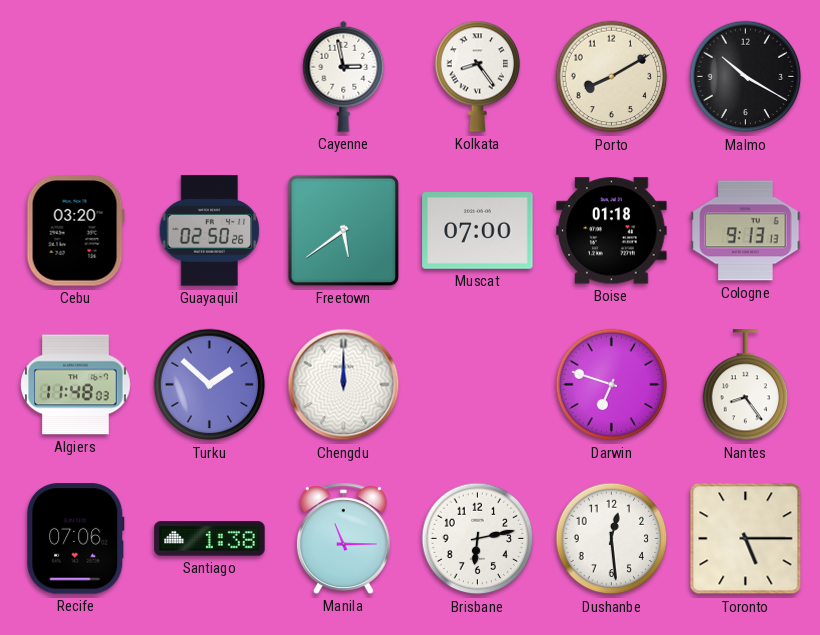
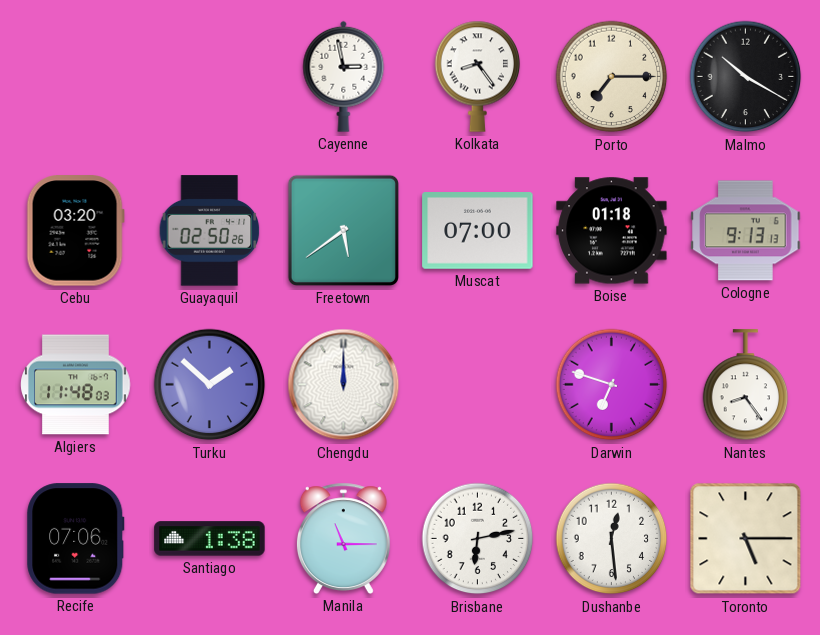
Porto: 8:10 -> 7:15 (612, 77)
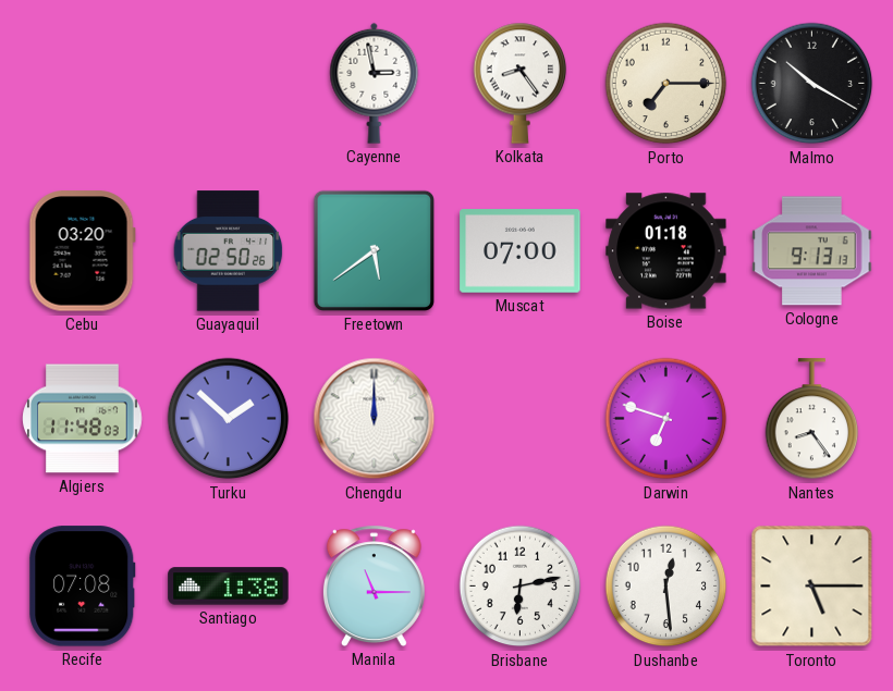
Recife: 07:06 -> 07:08 (83, 587)
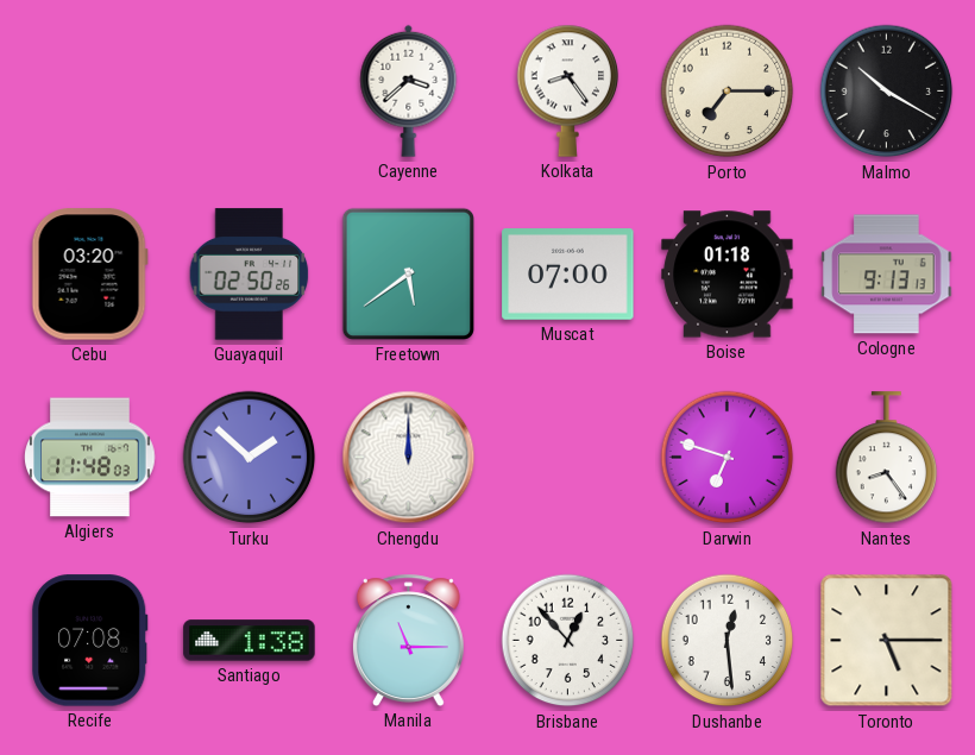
Cayenne: 2:58 -> 3:38 (409, 90)
Brisbane: 6:13 -> 12:53 (568, 641)
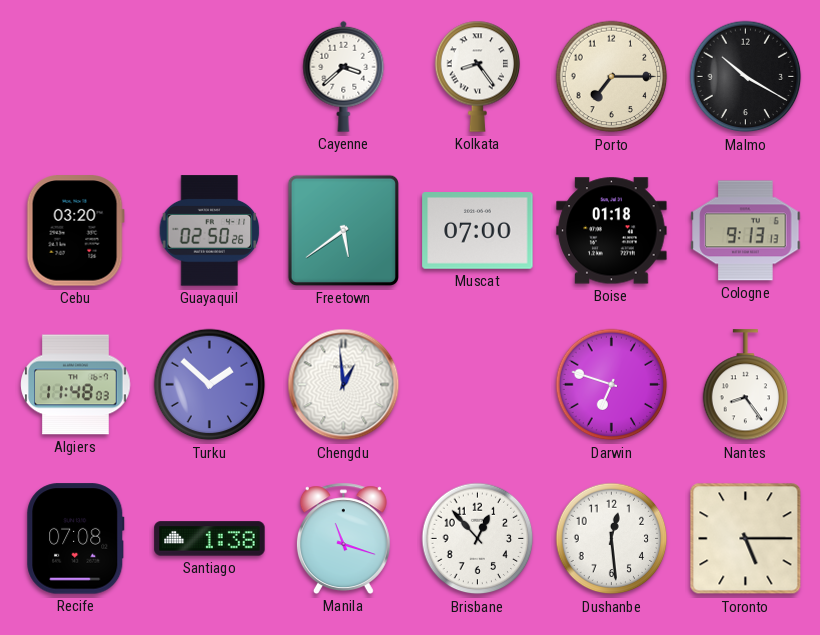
Chengdu: 12:00 -> 12:59 (344, 385)
Manila: 11:15 -> 11:18 (343, 538)
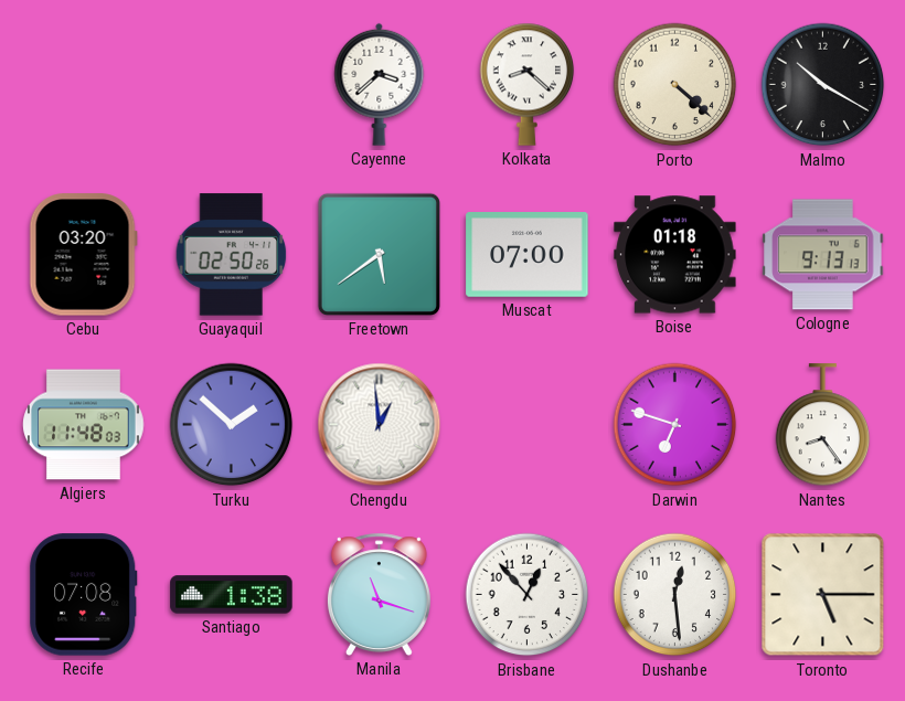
Kolkata: 8:24 -> 8:22 (528, 84)
Porto: 7:15 -> 4:22 (675, 85)
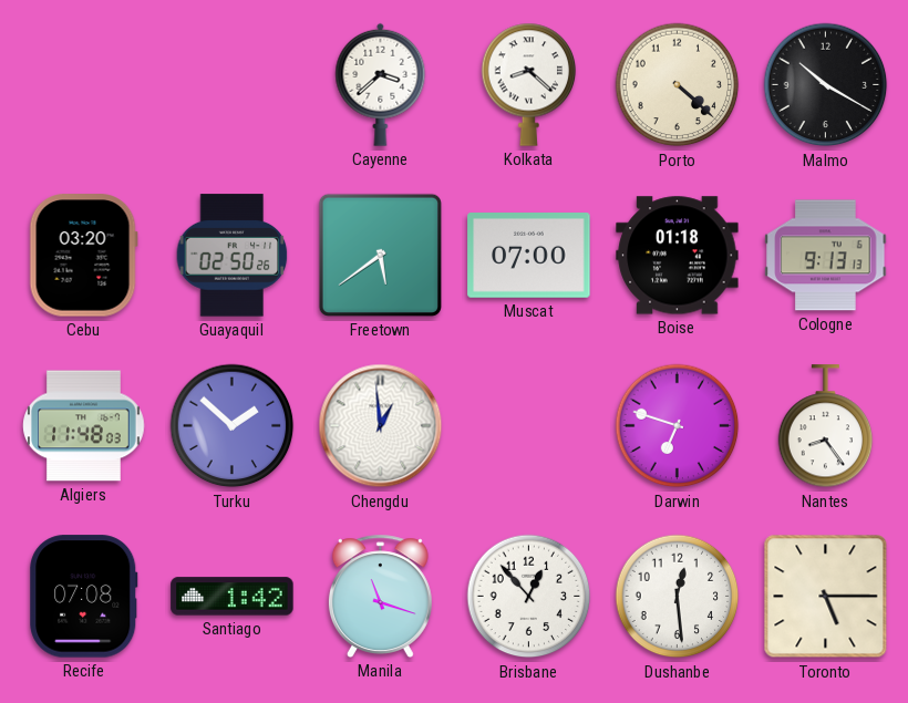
Santiago: 1:38 -> 1:42 (233, 597)
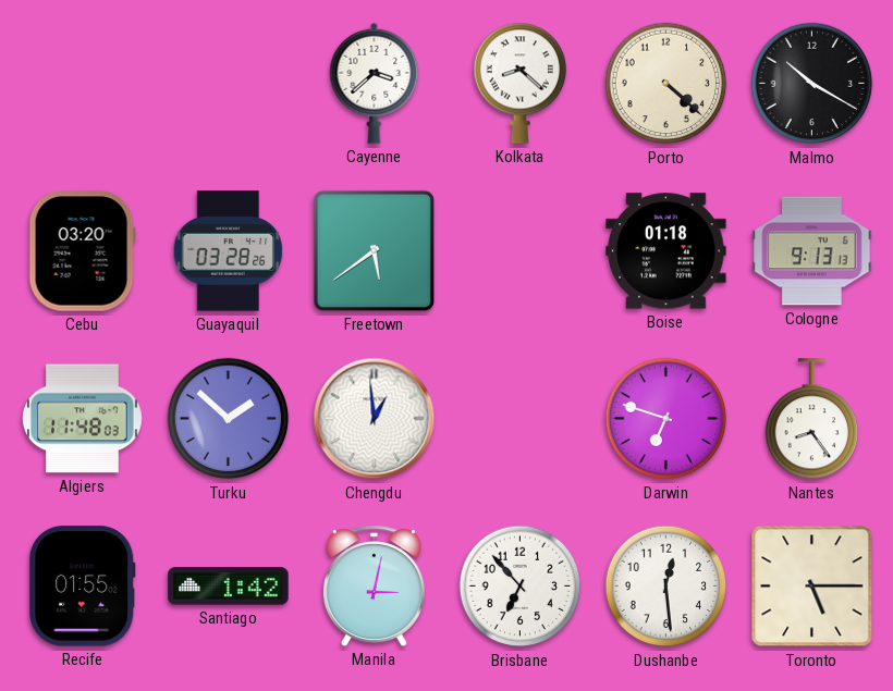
Guayaquil: 02:50 -> 03:28 (229, 251)
Muscat: 07:00 -> none (529, 256)
Recife: 07:08 -> 01:55 (83, 587)
Manila: 11:18 -> 3:02 (374, 585)
Brisbane: 12:53 -> 6:53 (521, 587)
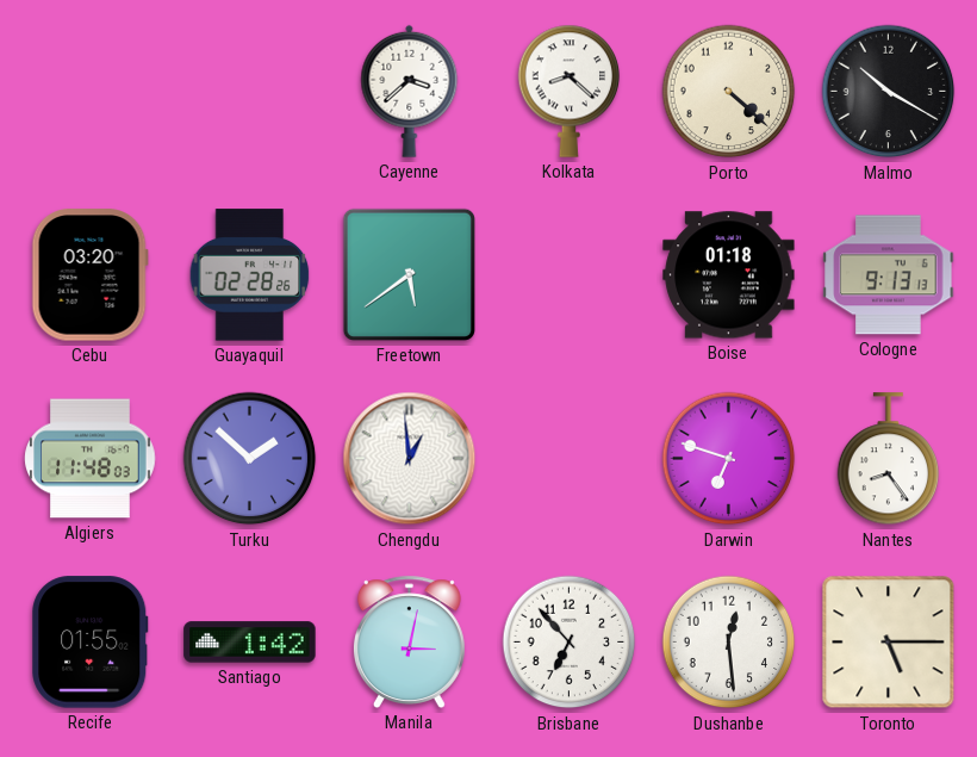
Guayaquil: 03:28 -> 02:28 (250, 275)
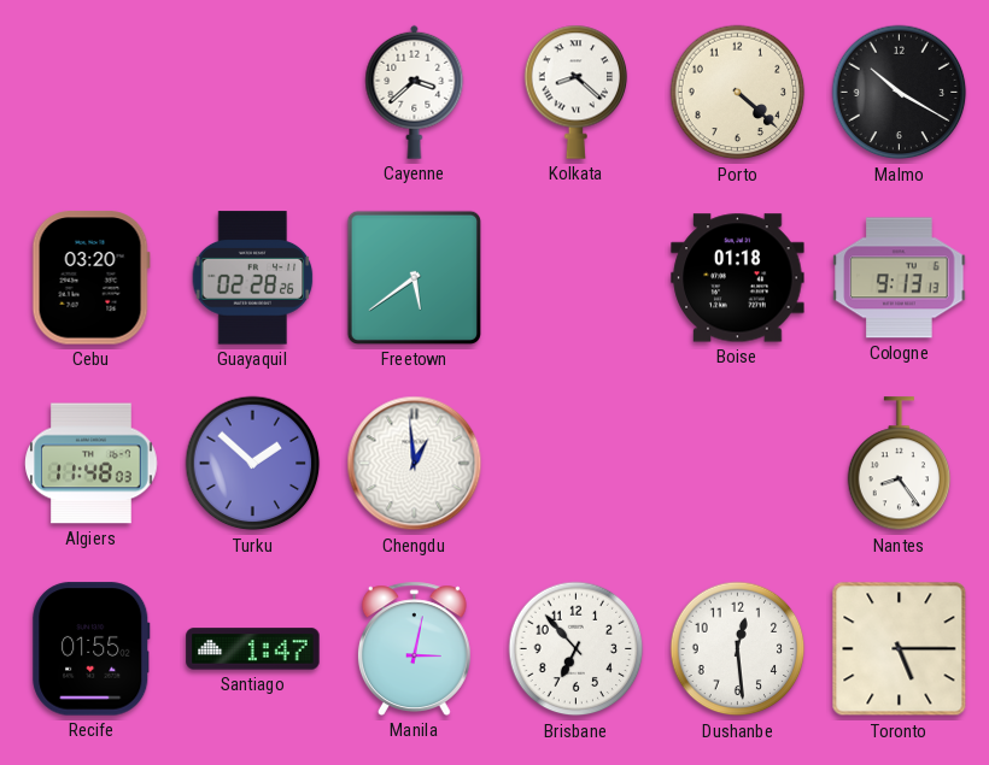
Darwin: 6:48 -> none (729, 459)
Santiago: 1:42 -> 1:47 (253, 649)
